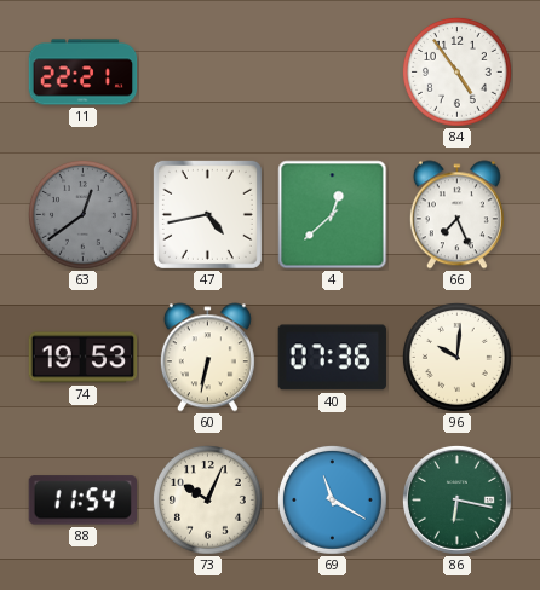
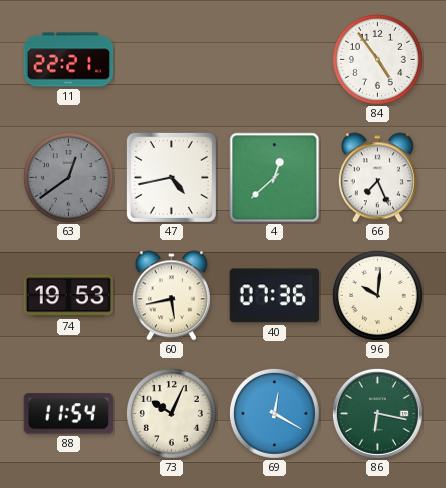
60: 6:32 -> 5:43 (171, 296)
69: 11:20 -> 12:20 (275, 414)
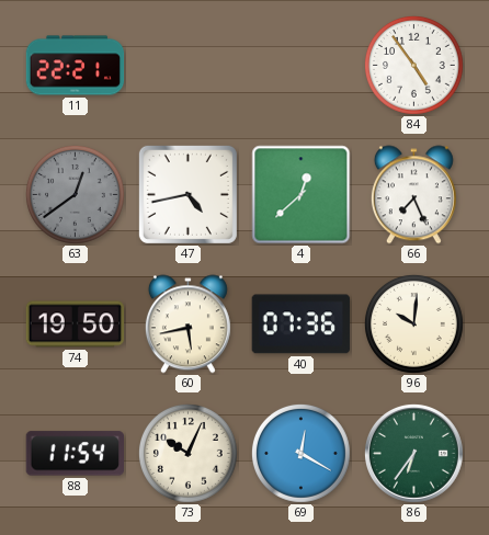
74: 19:53 -> 19:50 (76, 325)
86: 6:17 -> 6:36 (413, 453)
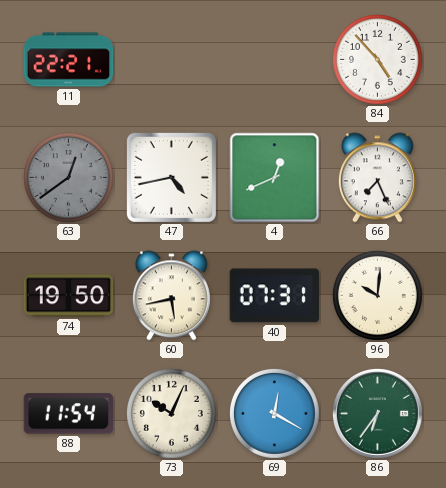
84: 4:54 -> 4:53 (378, 60)
4: 12:38 -> 12:41 (275, 178)
40: 07:36 -> 07:31 (274, 296)
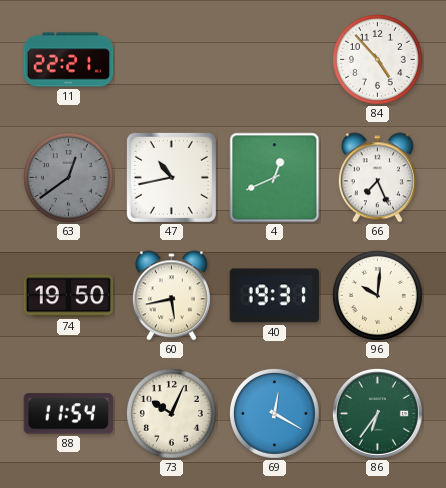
47: 4:43 -> 10:43 (171, 177)
40: 07:31 -> 19:31 (274, 296)
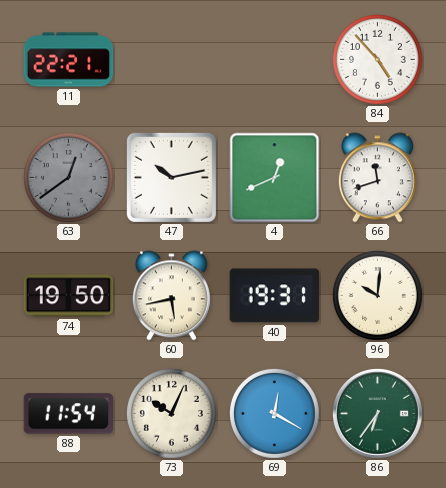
47: 10:43 -> 10:13 (171, 177)
66: 7:26 -> 11:42 (377, 178)
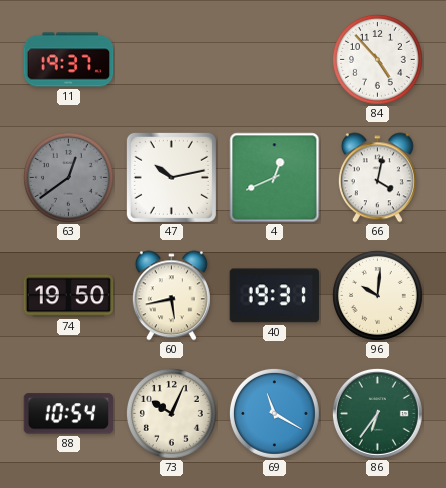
11: 22:21 -> 19:37 (69, 60)
66: 11:42 -> 4:02 (377, 178)
88: 11:54 -> 10:54 (68, 414)
69: 12:20 -> 11:20 (275, 414)
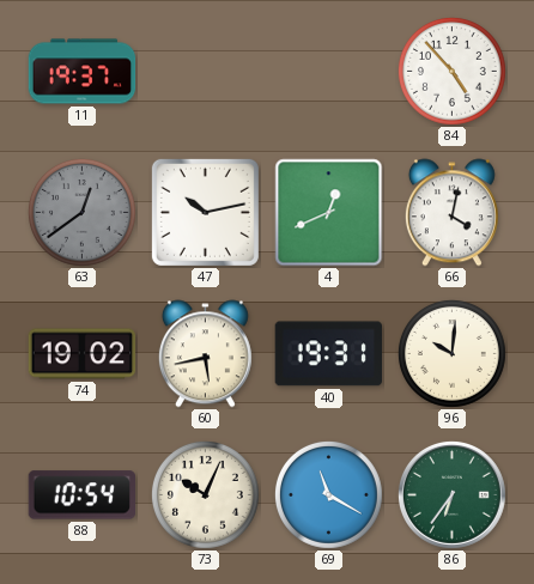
74: 19:50 -> 19:02 (83, 354)
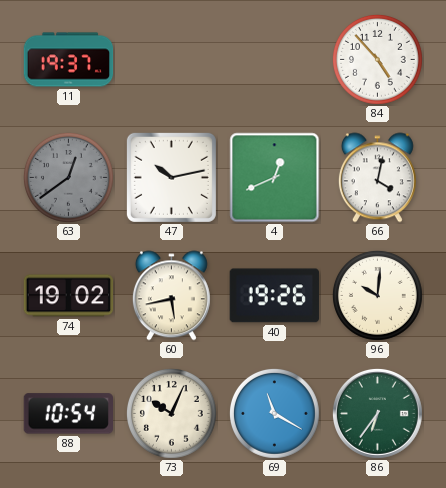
40: 19:31 -> 19:26 (274, 296)
